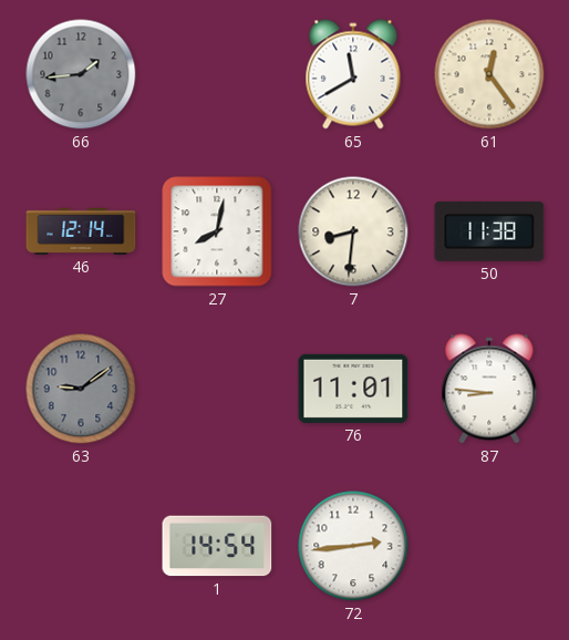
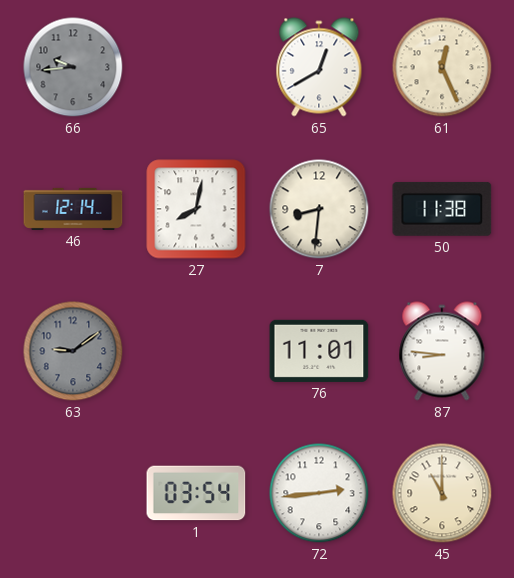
66: 1:44 -> 9:44 (73, 67)
65: 11:40 -> 12:40 (319, 67)
61: 12:24 -> 12:26 (442, 67)
1: 14:54 -> 03:54 (196, 493)
45: none -> 11:00 (442, 493)
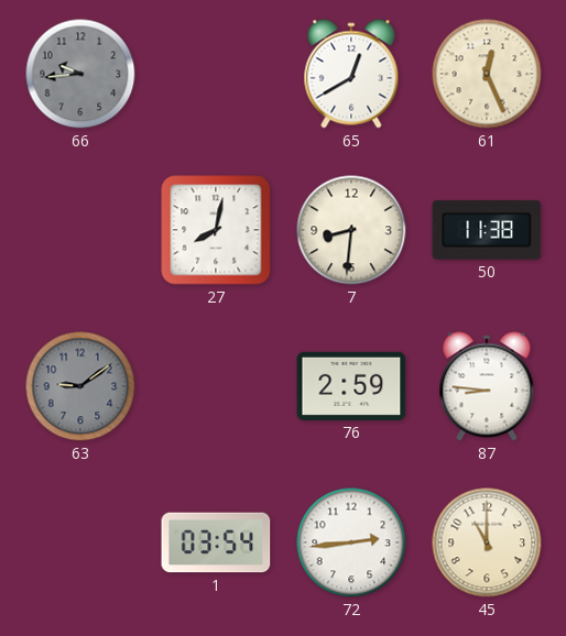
46: 12:14 -> none (73, 209)
76: 11:01 -> 2:59 (351, 386)
